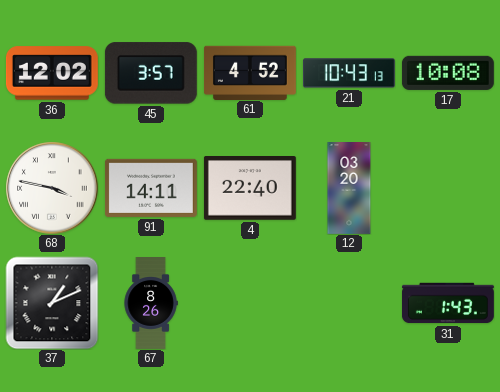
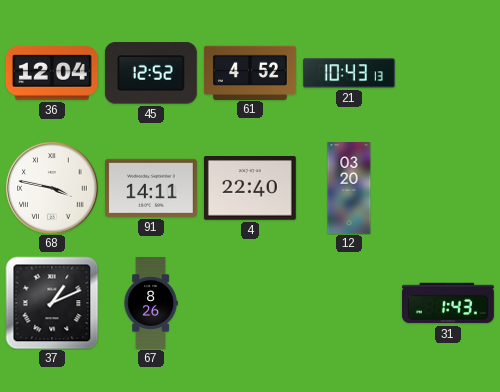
36: 12:02 -> 12:04 (52, 73)
45: 3:57 -> 12:52 (151, 73)
17: 10:08 -> none (448, 73)
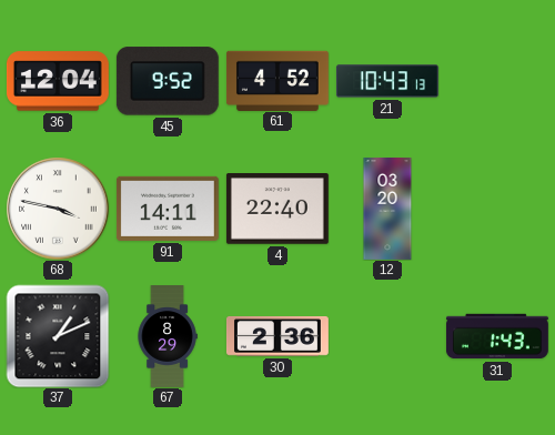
45: 12:52 -> 9:52 (168, 81)
67: 8:26 -> 8:29 (168, 337)
30: none -> 2:36 (277, 337)
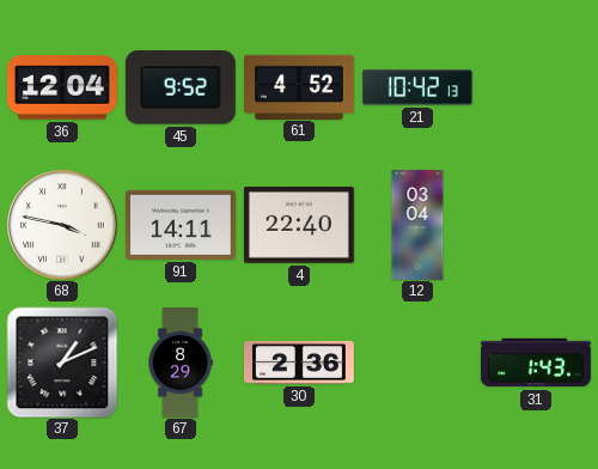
21: 10:43 -> 10:42 (417, 87)
12: 03:20 -> 03:04 (417, 226)
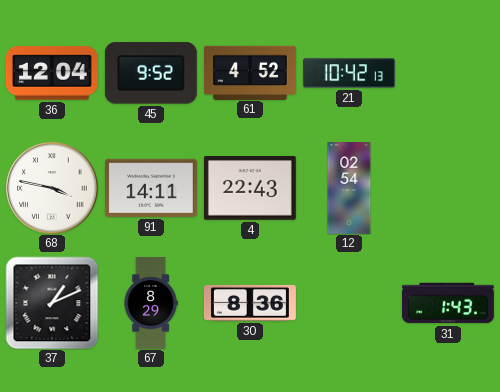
4: 22:40 -> 22:43 (250, 189)
12: 03:04 -> 02:54 (349, 189)
30: 2:36 -> 8:36 (250, 304)
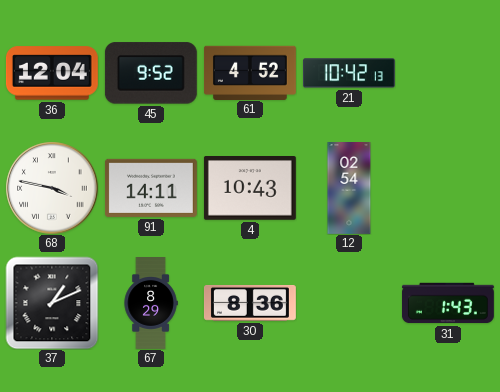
4: 22:43 -> 10:43 (250, 189)
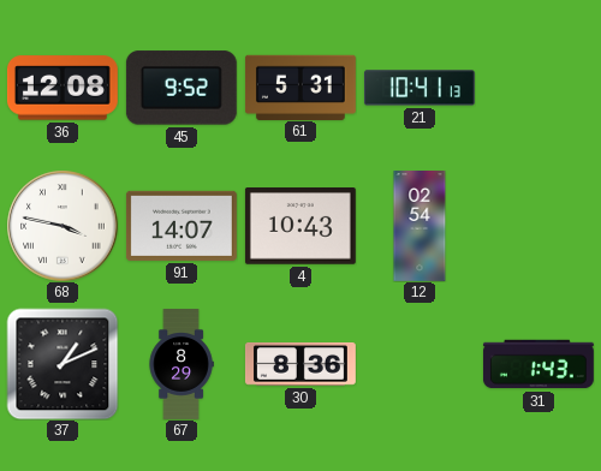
36: 12:04 -> 12:08 (63, 88)
61: 4:52 -> 5:31 (300, 87)
21: 10:42 -> 10:41 (419, 88)
91: 14:11 -> 14:07 (182, 226)
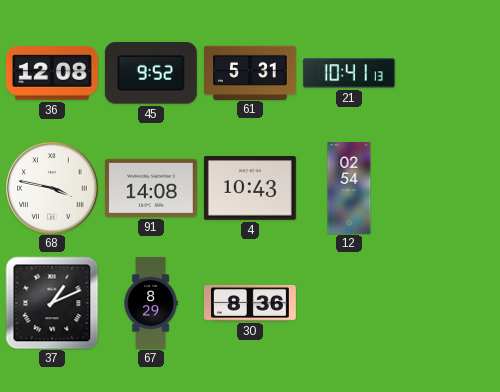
91: 14:07 -> 14:08 (151, 188)
31: 1:43 -> none (538, 364)
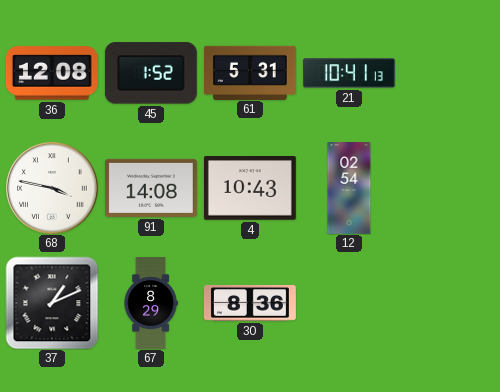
45: 9:52 -> 1:52 (151, 73)
